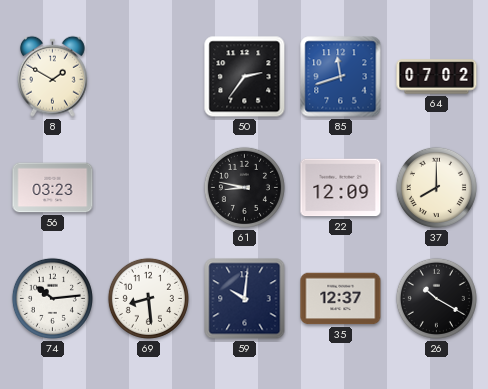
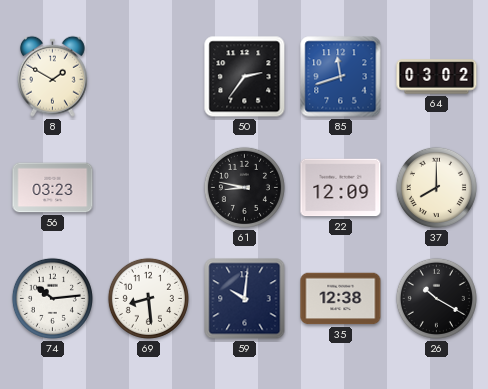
64: 07:02 -> 03:02 (437, 77)
35: 12:37 -> 12:38 (341, 299)
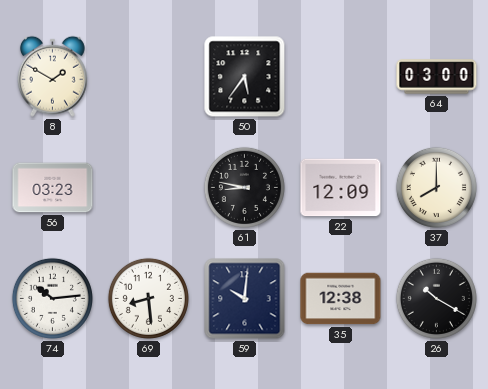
50: 2:36 -> 5:36 (245, 77)
85: 11:42 -> none (341, 77)
64: 03:02 -> 03:00 (437, 77)
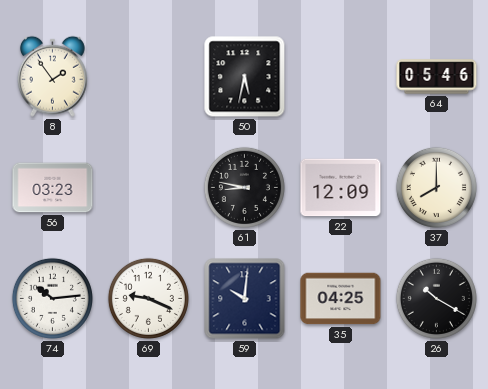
8: 1:50 -> 1:54 (52, 76)
50: 5:36 -> 5:32 (245, 77)
64: 03:00 -> 05:46 (437, 77)
69: 8:29 -> 9:19 (148, 298)
35: 12:38 -> 04:25 (341, 299)
